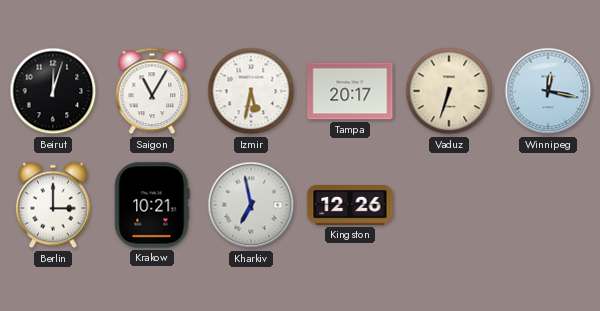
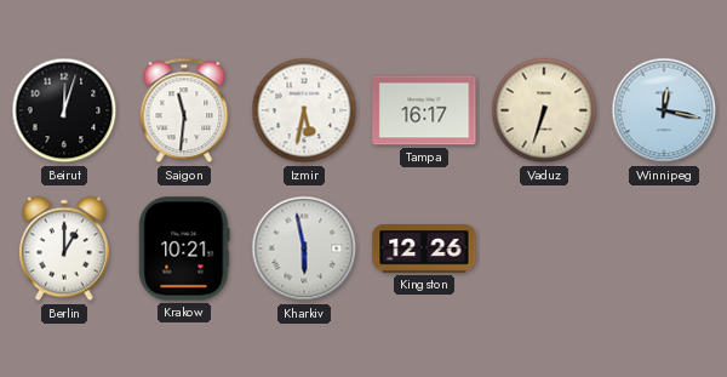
Saigon: 11:05 -> 11:31 (184, 110)
Tampa: 20:17 -> 16:17 (424, 110)
Berlin: 3:00 -> 1:00 (64, 249)
Kharkiv: 6:58 -> 5:58 (304, 249)
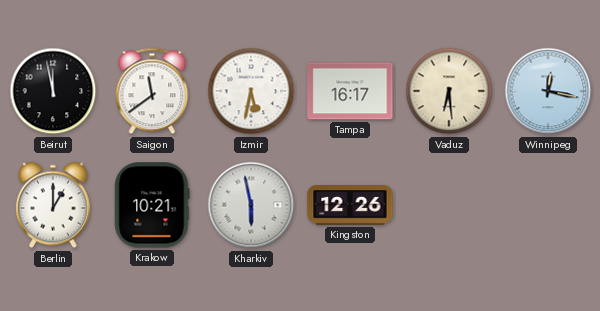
Beirut: 12:03 -> 11:58 (53, 91)
Saigon: 11:31 -> 11:39 (152, 91)
Vaduz: 6:33 -> 6:29 (449, 91)
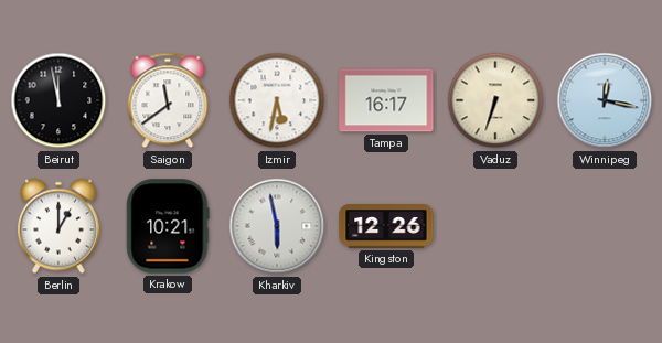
Vaduz: 6:29 -> 6:33 (495, 100)
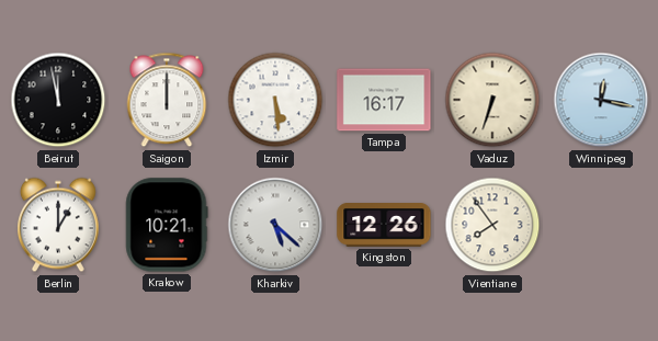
Saigon: 11:39 -> 12:00 (167, 100)
Izmir: 5:32 -> 5:29 (275, 100)
Kharkiv: 5:58 -> 5:22 (275, 225)
Vientiane: none -> 7:54 (492, 225)
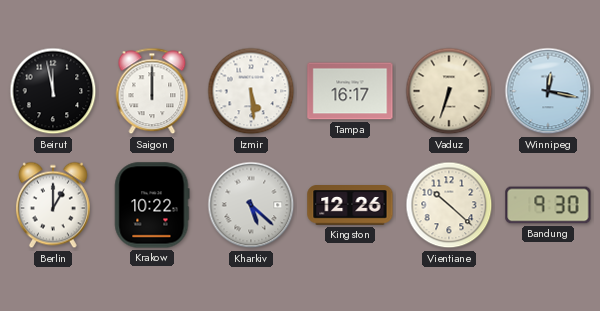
Krakow: 10:21 -> 10:22 (152, 205)
Vientiane: 7:54 -> 10:22 (449, 205)
Bandung: none -> 9:30 (548, 205)
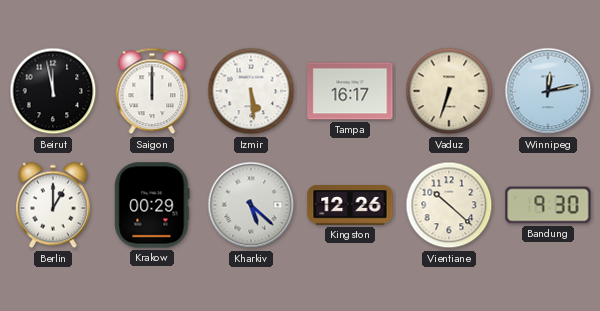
Winnipeg: 12:17 -> 12:13 (548, 91)
Krakow: 10:22 -> 00:29 (152, 205)
